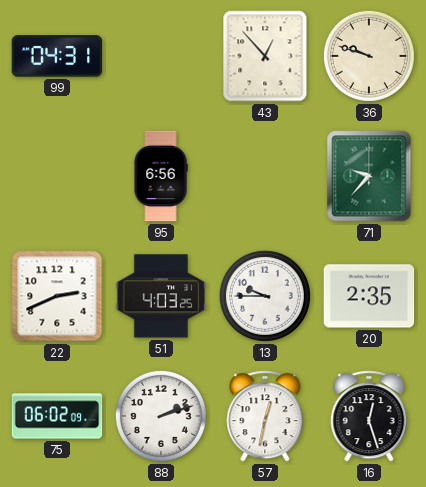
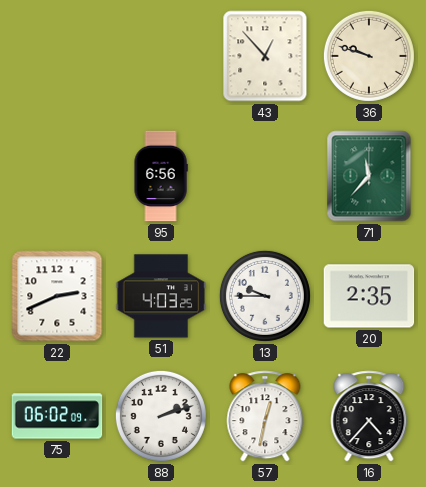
99: 04:31 -> none (57, 56)
71: 9:37 -> 11:37 (369, 176)
16: 12:27 -> 4:37 (369, 416)
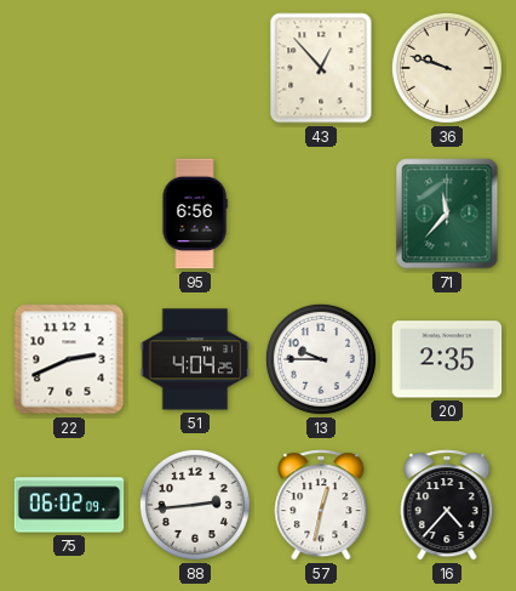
51: 4:03 -> 4:04 (195, 359)
88: 2:12 -> 2:44 (195, 505)
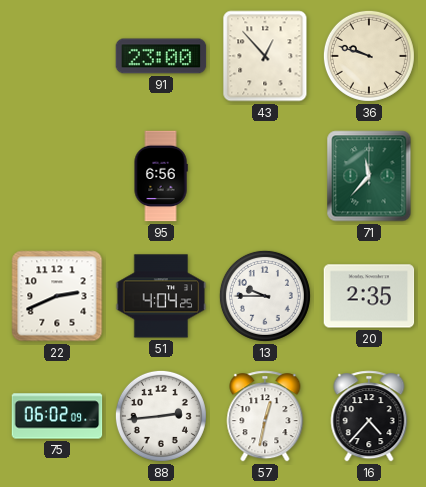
91: none -> 23:00 (161, 56)
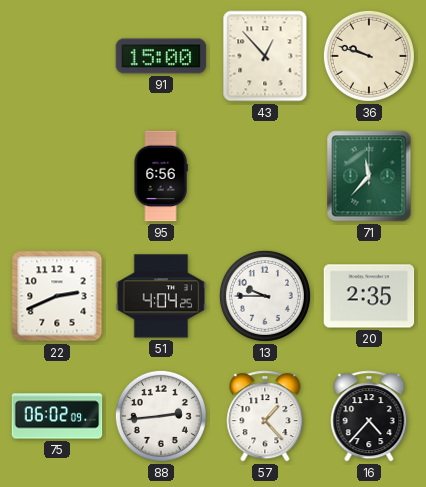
91: 23:00 -> 15:00 (161, 56)
57: 12:32 -> 1:23 (265, 416)
